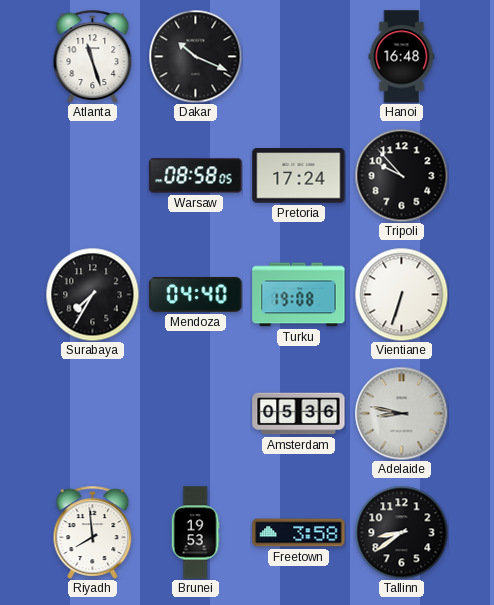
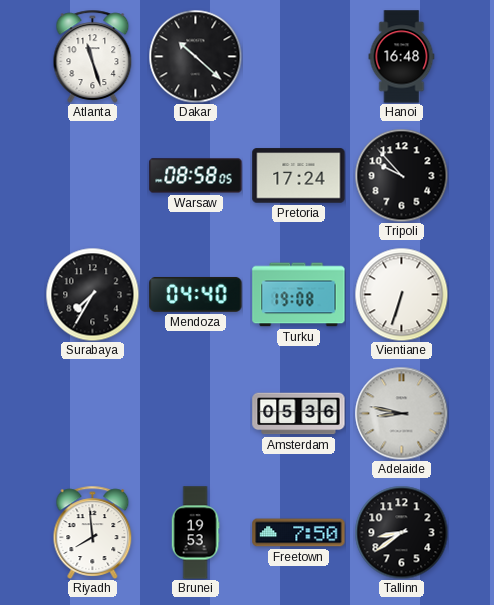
Dakar: 10:19 -> 10:22 (195, 56)
Freetown: 3:58 -> 7:50 (299, 533)
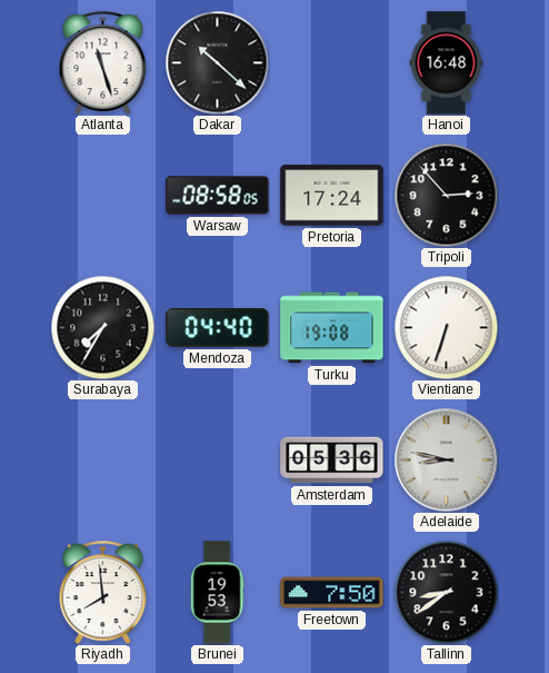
Tripoli: 9:53 -> 2:53 (446, 195)
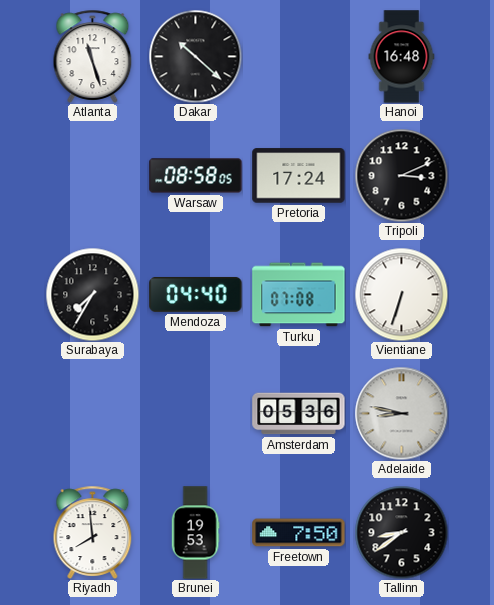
Tripoli: 2:53 -> 3:11 (401, 175)
Turku: 19:08 -> 07:08 (299, 295)
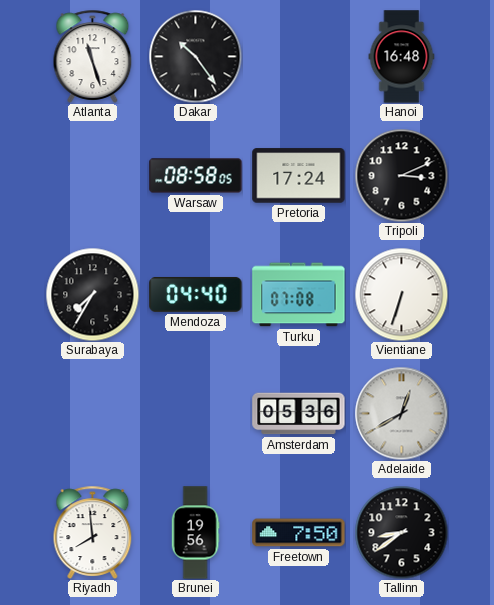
Dakar: 10:22 -> 10:24 (195, 56)
Adelaide: 8:47 -> 12:40 (401, 413)
Brunei: 19:53 -> 19:56 (195, 533)
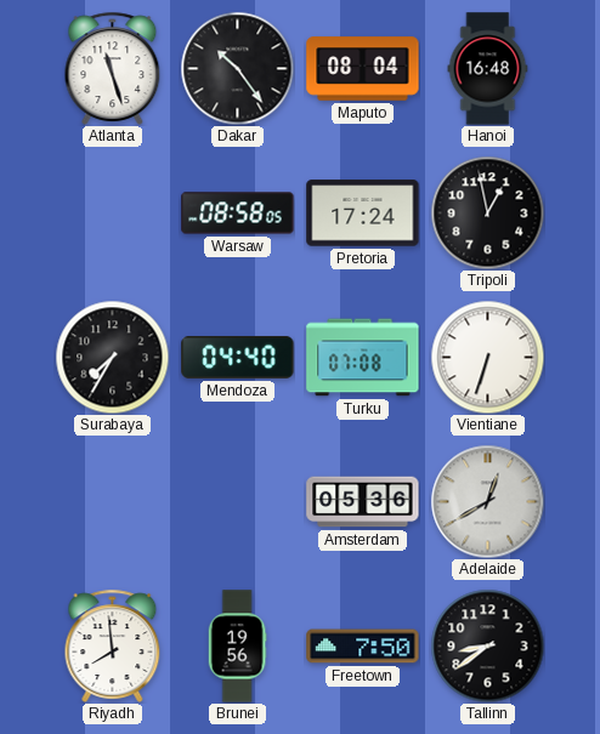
Maputo: none -> 08:04 (363, 69)
Tripoli: 3:11 -> 12:58 (487, 212)
